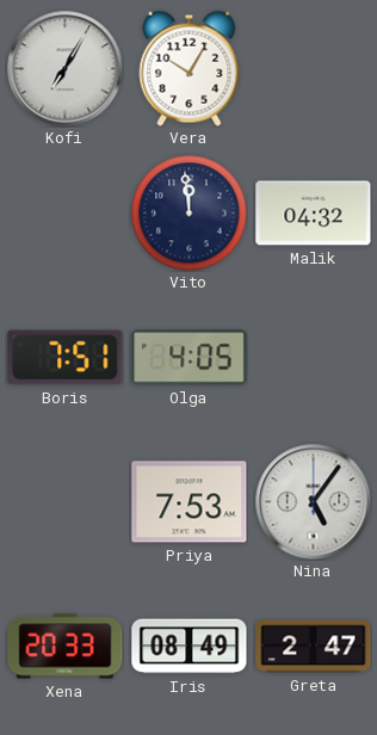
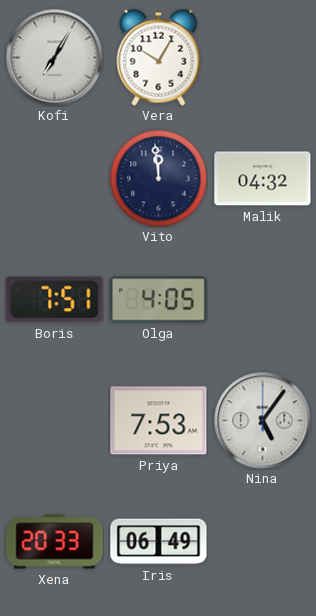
Iris: 08:49 -> 06:49 (159, 542)
Greta: 2:47 -> none (314, 647)
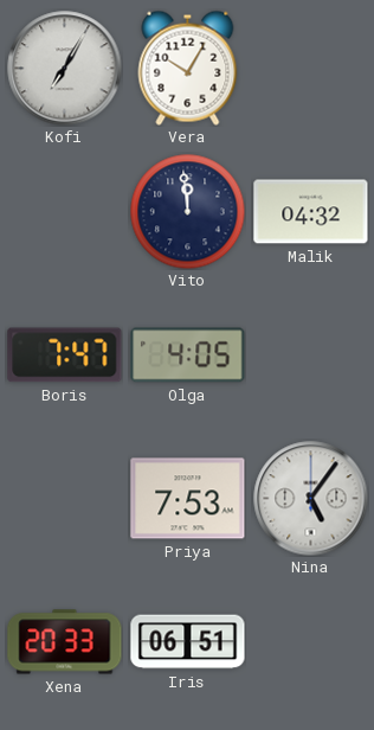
Boris: 7:51 -> 7:47 (65, 356)
Iris: 06:49 -> 06:51 (188, 642)
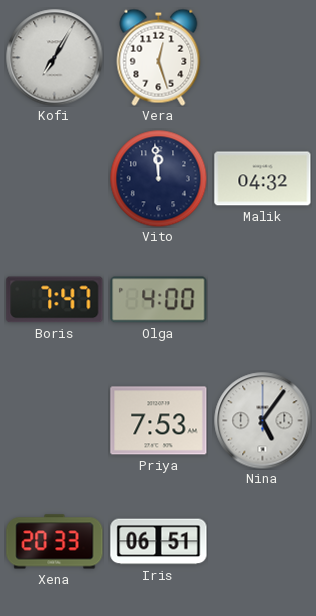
Vera: 10:05 -> 12:27 (159, 57)
Olga: 4:05 -> 4:00 (159, 300)
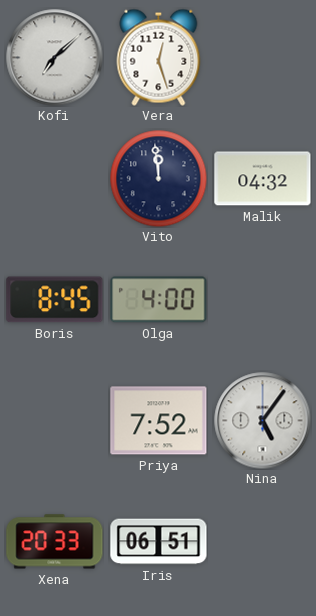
Kofi: 7:05 -> 7:08 (55, 58)
Boris: 7:47 -> 8:45 (55, 300)
Priya: 7:53 -> 7:52 (159, 421)
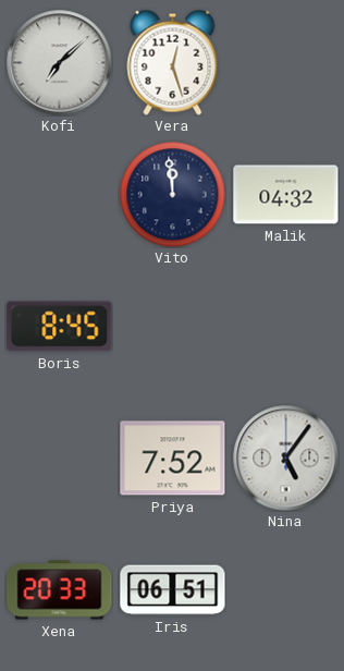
Olga: 4:00 -> none (159, 300)
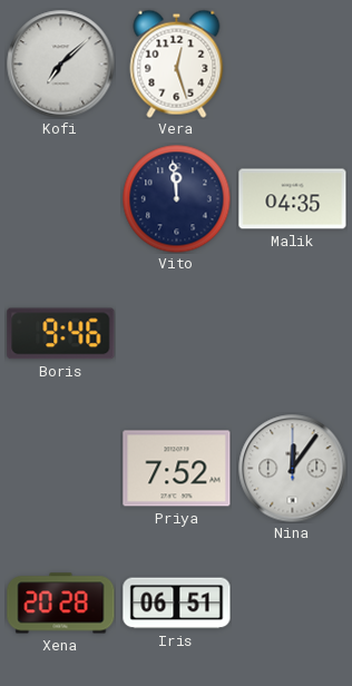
Malik: 04:32 -> 04:35 (293, 199)
Boris: 8:45 -> 9:46 (61, 334)
Nina: 5:06 -> 12:06 (293, 469)
Xena: 20:33 -> 20:28 (61, 604)
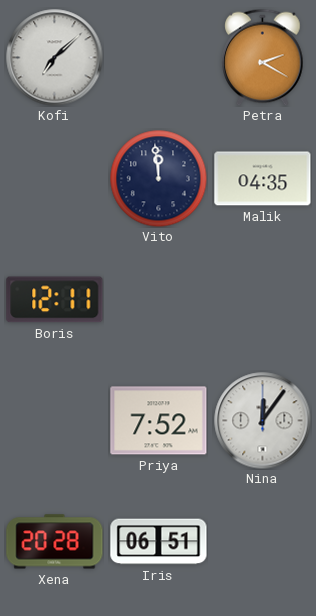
Vera: 12:27 -> none (177, 63)
Petra: none -> 2:20 (263, 57)
Boris: 9:46 -> 12:11 (55, 300)
